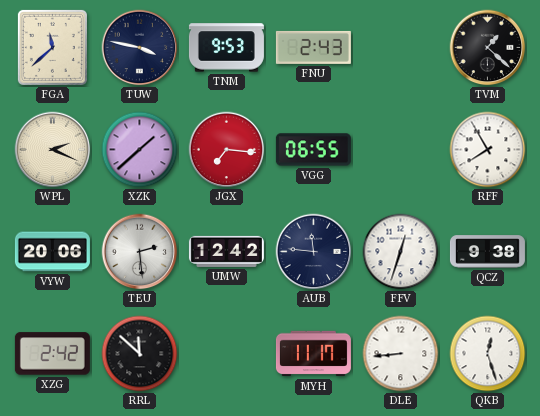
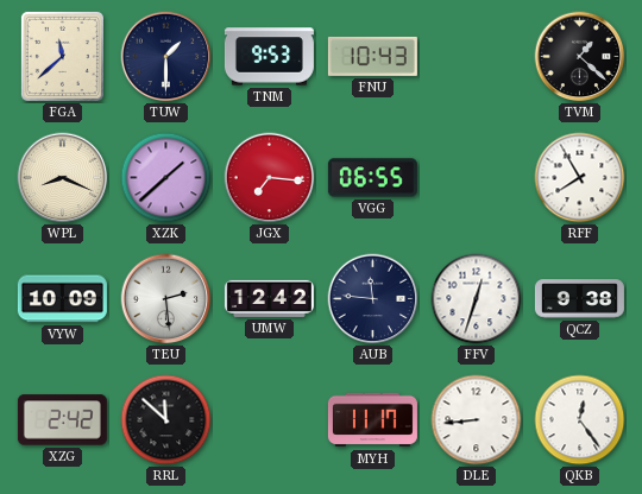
TUW: 3:47 -> 1:30 (166, 57)
FNU: 2:43 -> 10:43 (372, 56)
WPL: 2:19 -> 8:19 (63, 178)
VYW: 20:06 -> 10:09 (62, 299)
QKB: 12:27 -> 12:24 (580, 420)
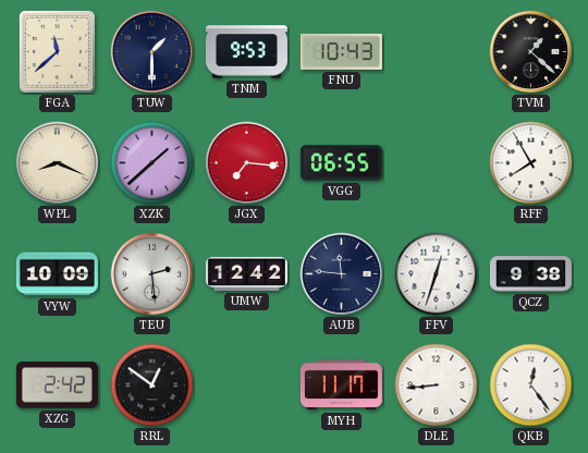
RRL: 11:52 -> 12:51 (152, 385)
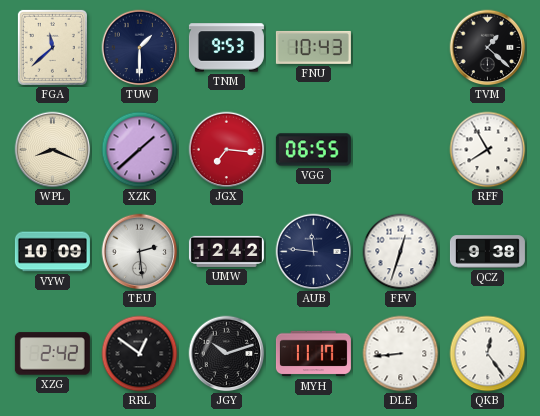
JGY: none -> 10:12 (227, 354)
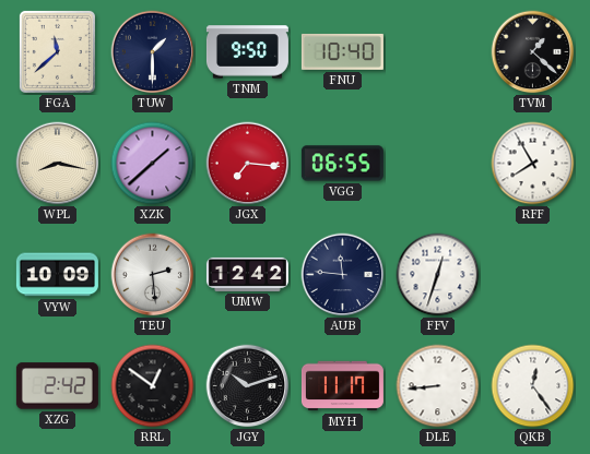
TNM: 9:53 -> 9:50 (247, 52)
FNU: 10:43 -> 10:40 (342, 51)
WPL: 8:19 -> 8:17 (58, 164)
QCZ: 9:38 -> none (487, 252)
